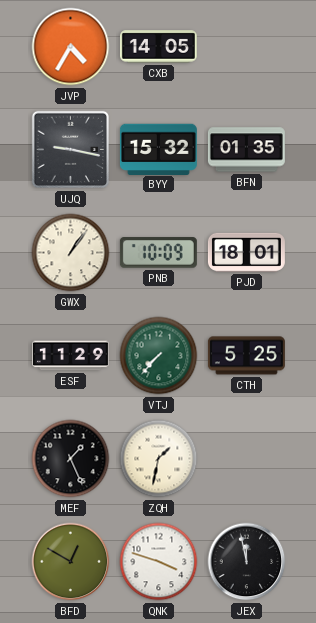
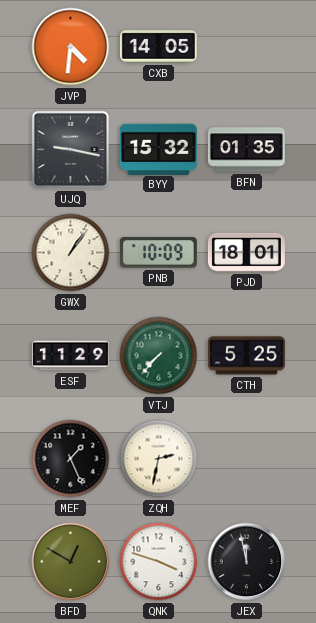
JVP: 4:35 -> 4:31 (71, 47)
ZQH: 1:32 -> 2:32 (159, 459)
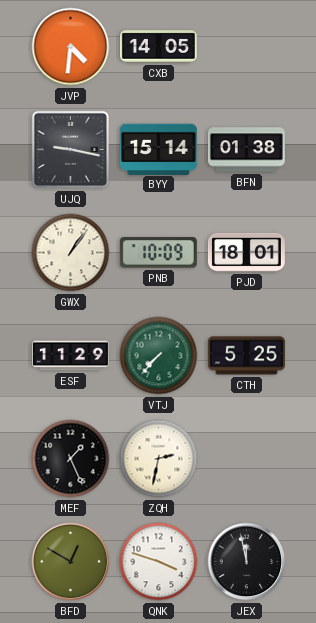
BYY: 15:32 -> 15:14 (158, 149)
BFN: 01:35 -> 01:38 (246, 150)
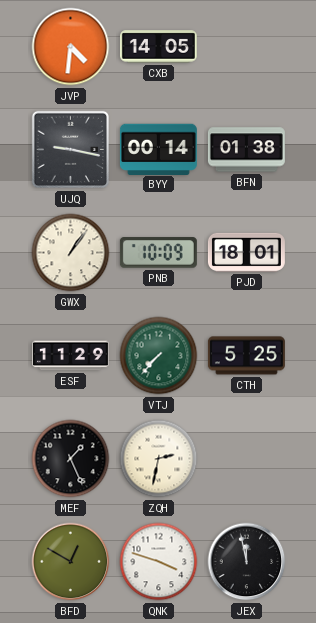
BYY: 15:14 -> 00:14 (158, 149)
